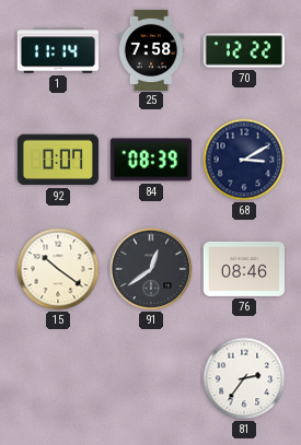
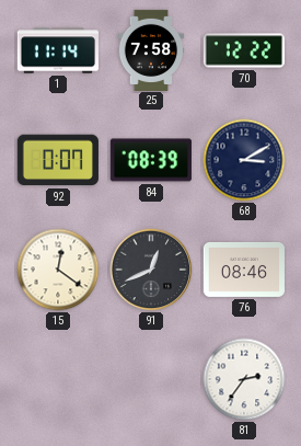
15: 10:21 -> 12:21 (58, 270)
91: 12:39 -> 12:41 (151, 270)
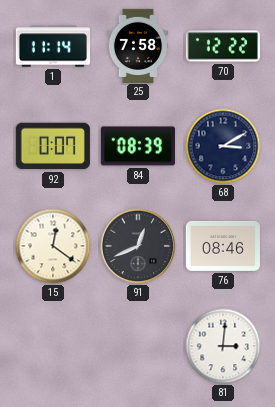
81: 2:36 -> 3:01 (223, 346)
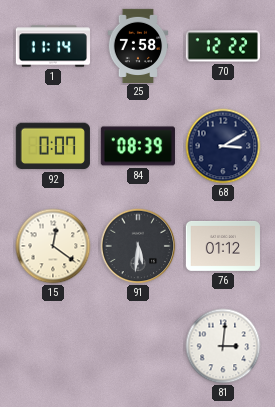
91: 12:41 -> 5:31 (138, 246)
76: 08:46 -> 01:12 (222, 246)
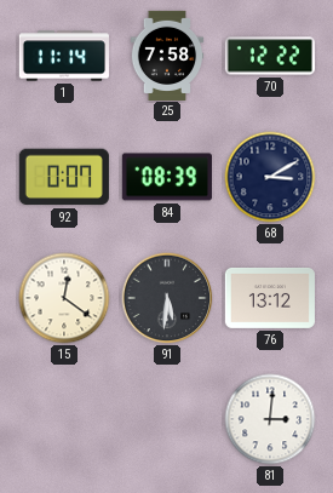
76: 01:12 -> 13:12 (269, 298)
